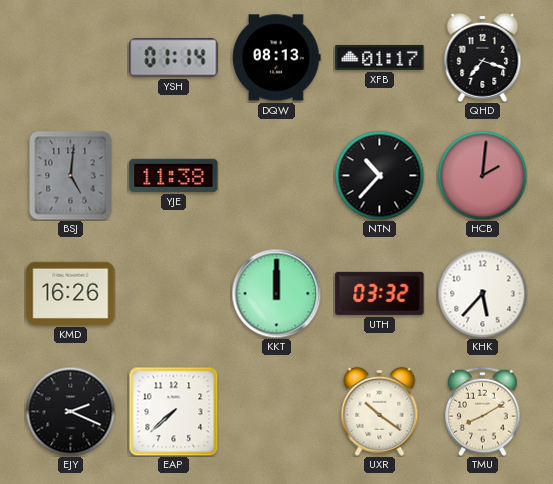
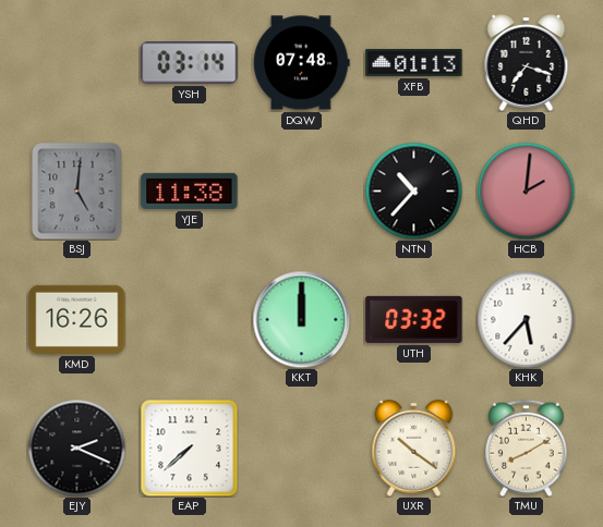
YSH: 01:14 -> 03:14 (190, 63)
DQW: 08:13 -> 07:48 (302, 63)
XFB: 01:17 -> 01:13 (414, 62)
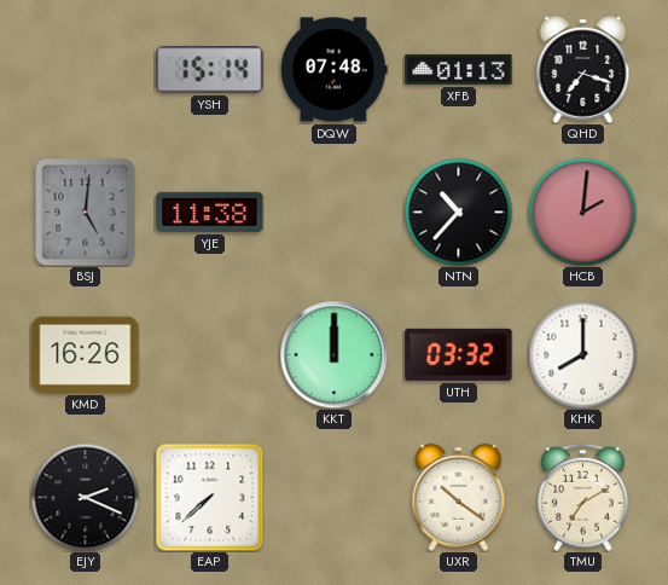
YSH: 03:14 -> 15:14 (210, 70)
KHK: 5:37 -> 8:00 (582, 354)
TMU: 8:10 -> 7:10 (583, 497)
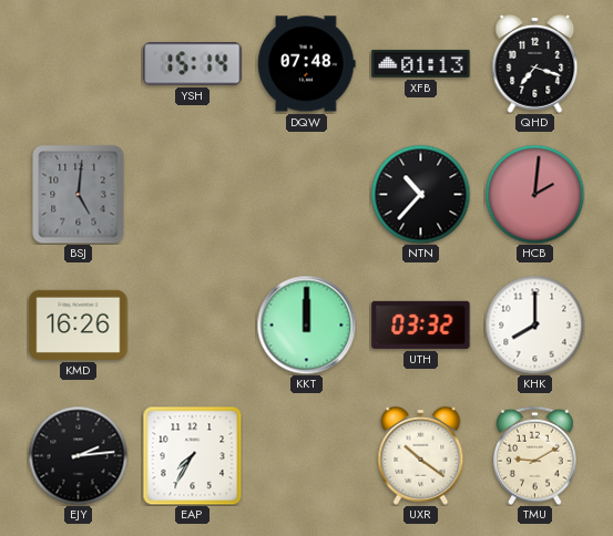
YJE: 11:38 -> none (210, 212)
EJY: 2:19 -> 2:14 (78, 455)
EAP: 7:38 -> 7:35 (192, 455)
TMU: 7:10 -> 9:10 (535, 455)
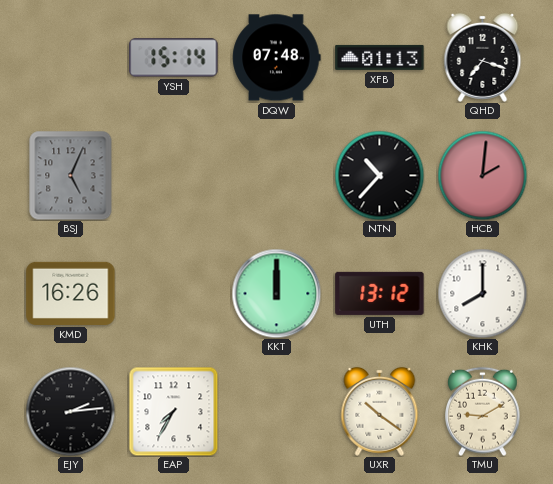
BSJ: 5:01 -> 5:04 (71, 175)
UTH: 03:32 -> 13:12 (380, 293)
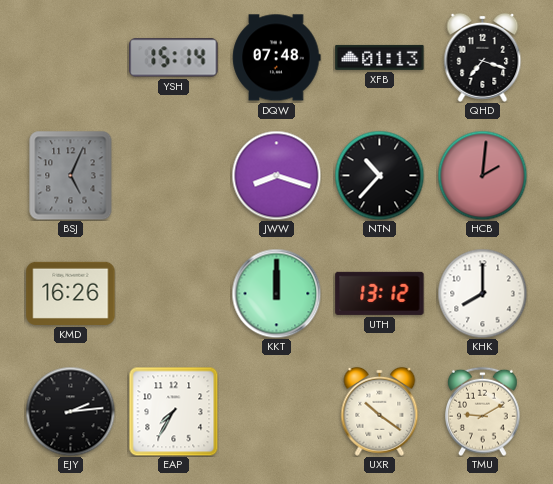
JWW: none -> 8:18 (276, 175)
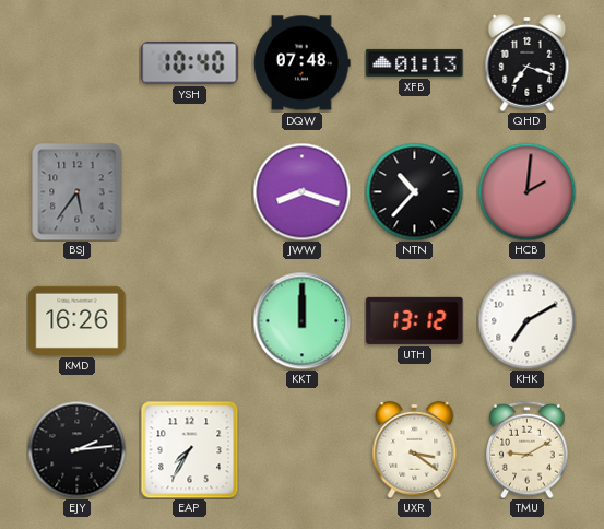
YSH: 15:14 -> 10:40 (190, 63)
BSJ: 5:04 -> 5:36 (78, 191)
KHK: 8:00 -> 7:10 (526, 320)
UXR: 10:21 -> 3:21 (415, 449)
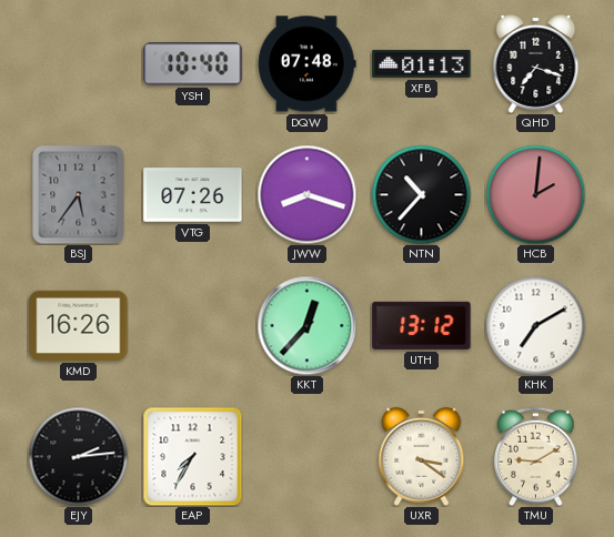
VTG: none -> 07:26 (193, 195)
KKT: 12:00 -> 12:37 (306, 325)
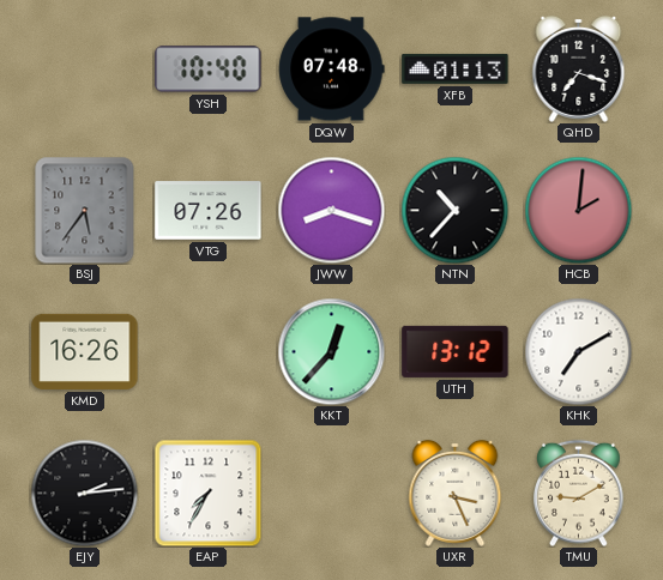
UXR: 3:21 -> 3:26 (456, 493)
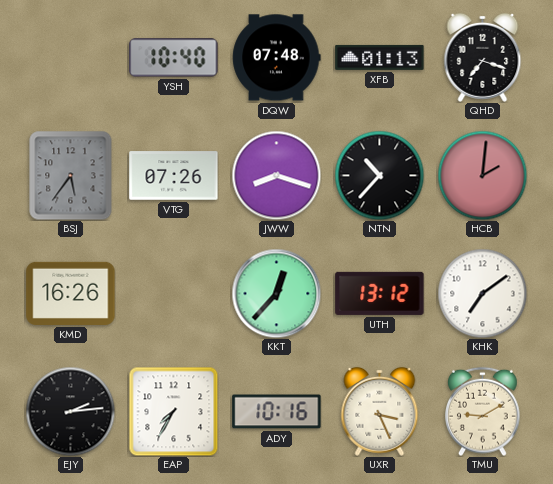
KHK: 7:10 -> 7:09 (482, 293)
ADY: none -> 10:16 (277, 412)
